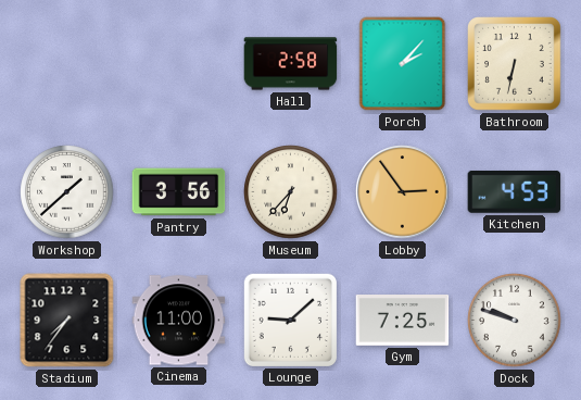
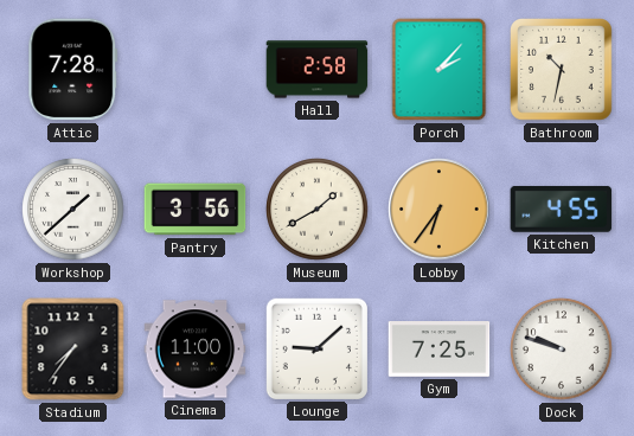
Attic: none -> 7:28 (73, 70)
Bathroom: 6:32 -> 10:32 (562, 70)
Museum: 6:37 -> 1:40 (318, 210)
Lobby: 2:54 -> 6:36 (440, 210)
Kitchen: 4:53 -> 4:55 (562, 209)
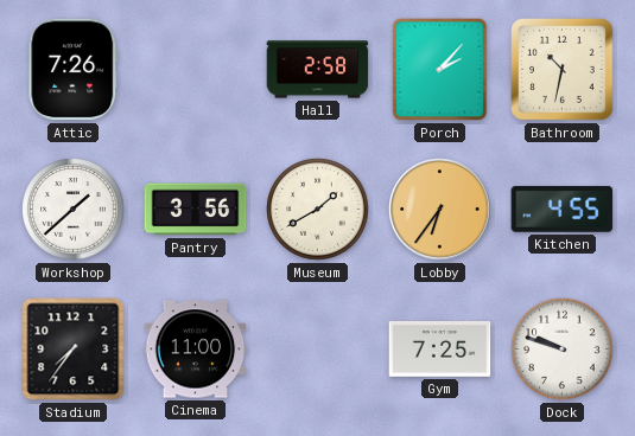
Attic: 7:28 -> 7:26 (74, 70)
Lounge: 9:08 -> none (316, 348)
